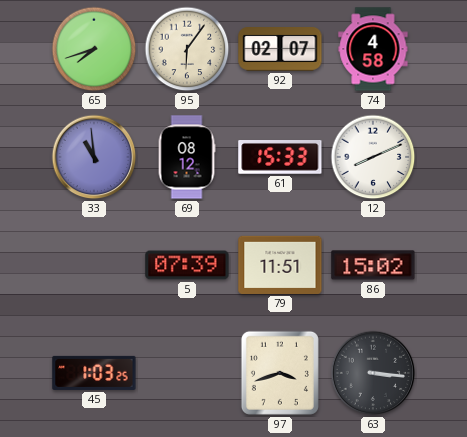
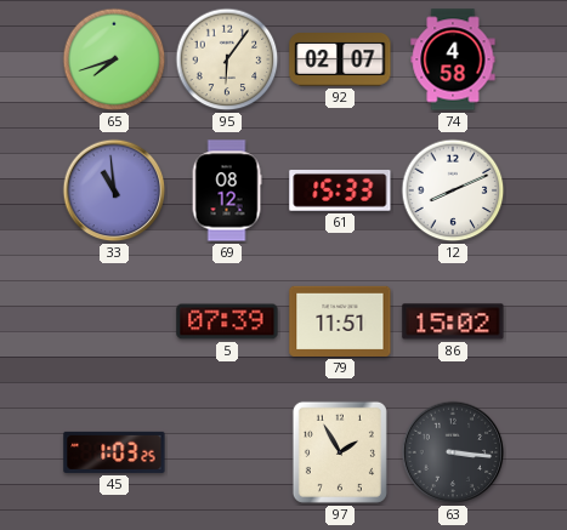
97: 3:42 -> 1:55 (340, 452)
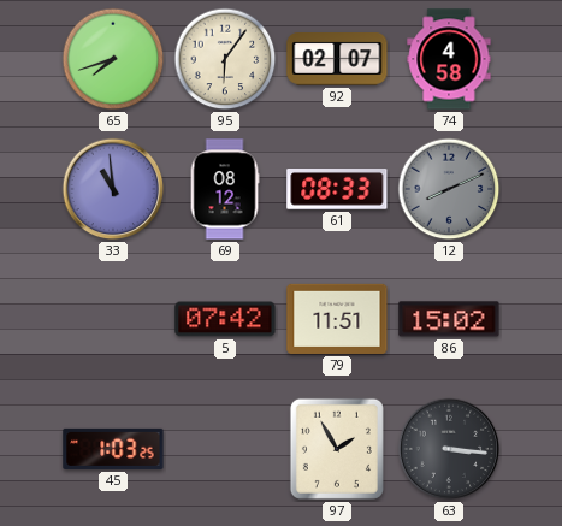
61: 15:33 -> 08:33 (337, 190)
12 dial: white -> grey (449, 189)
5: 07:39 -> 07:42 (225, 319)
